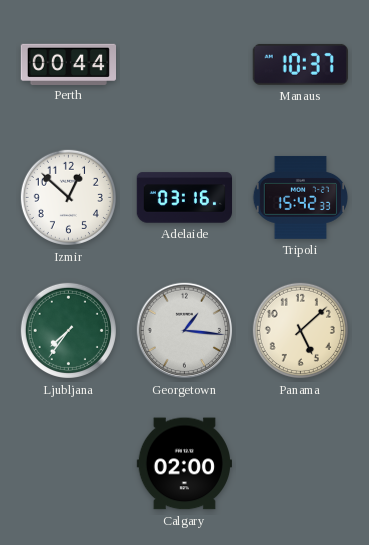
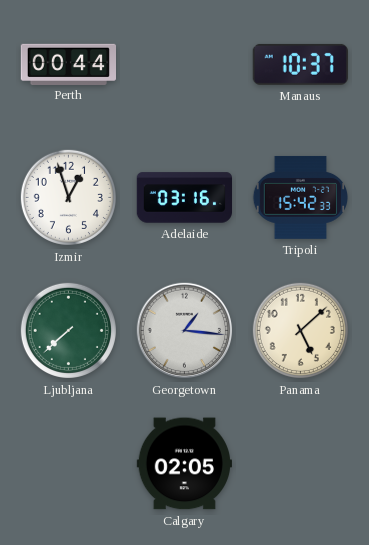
Izmir: 12:52 -> 12:57 (68, 197)
Ljubljana: 7:36 -> 7:38 (68, 330)
Calgary: 02:00 -> 02:05 (184, 464)
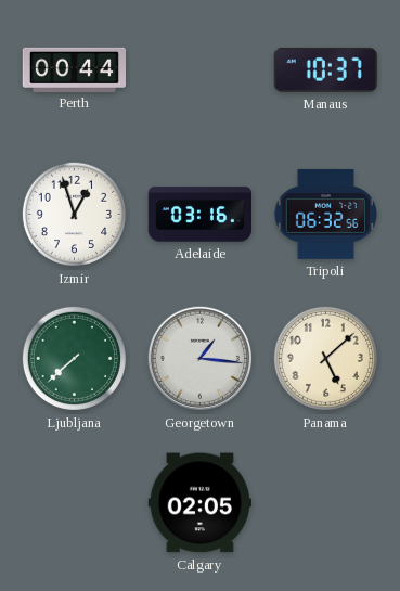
Tripoli: 15:42 -> 06:32 (325, 214)
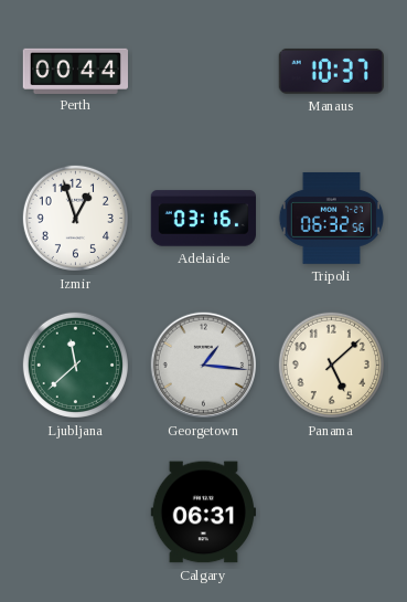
Ljubljana: 7:38 -> 11:38 (75, 365)
Calgary: 02:05 -> 06:31 (203, 513)
